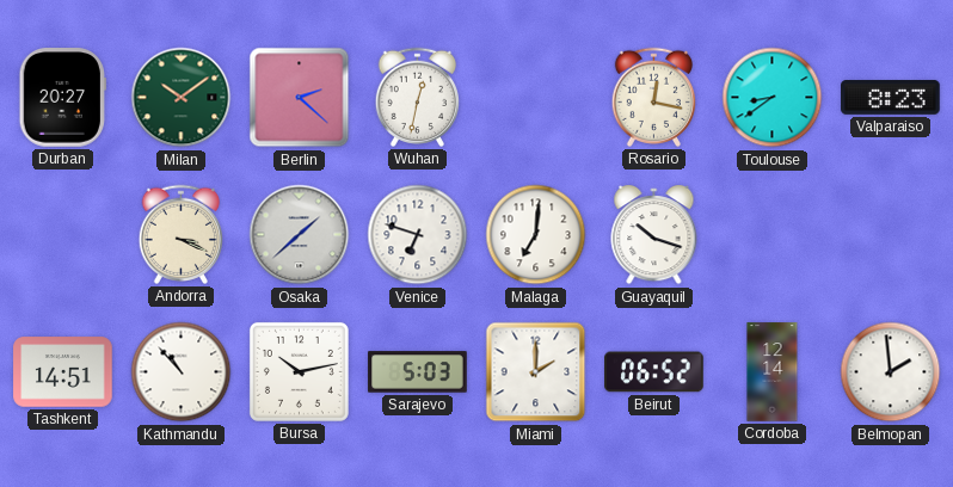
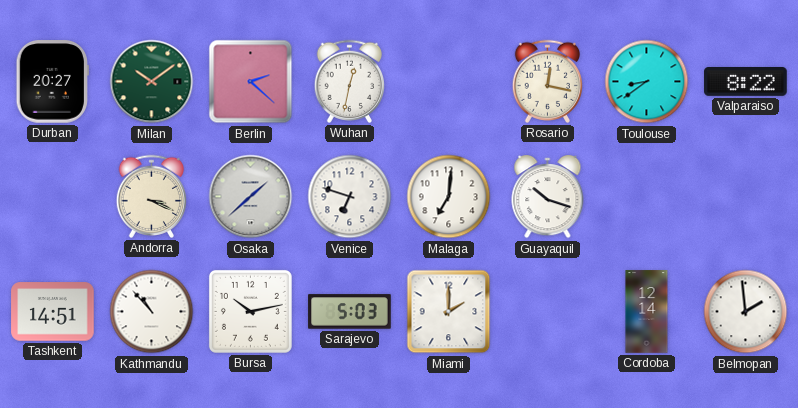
Valparaiso: 8:23 -> 8:22 (746, 82)
Beirut: 06:52 -> none (654, 372)
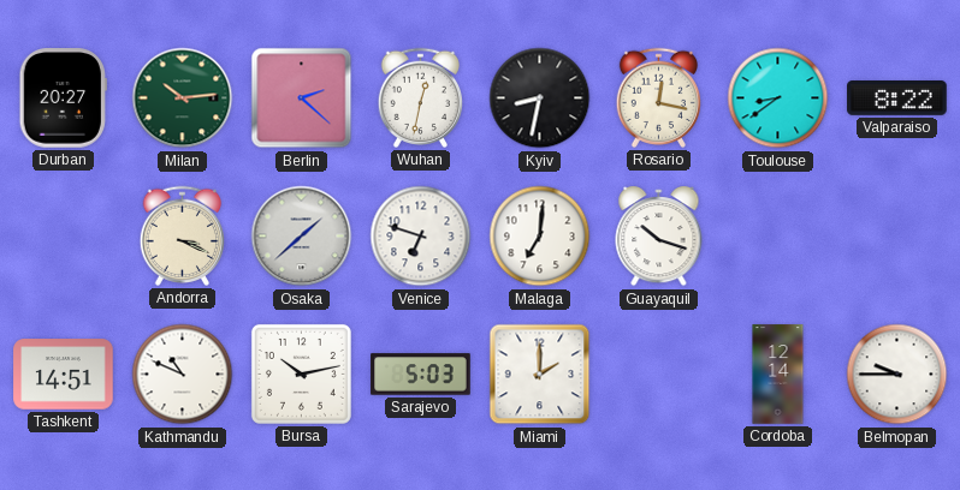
Milan: 10:09 -> 10:14 (183, 98)
Kyiv: none -> 8:32 (540, 98)
Kathmandu: 10:53 -> 10:49 (183, 375)
Belmopan: 1:59 -> 9:45 (897, 375)
